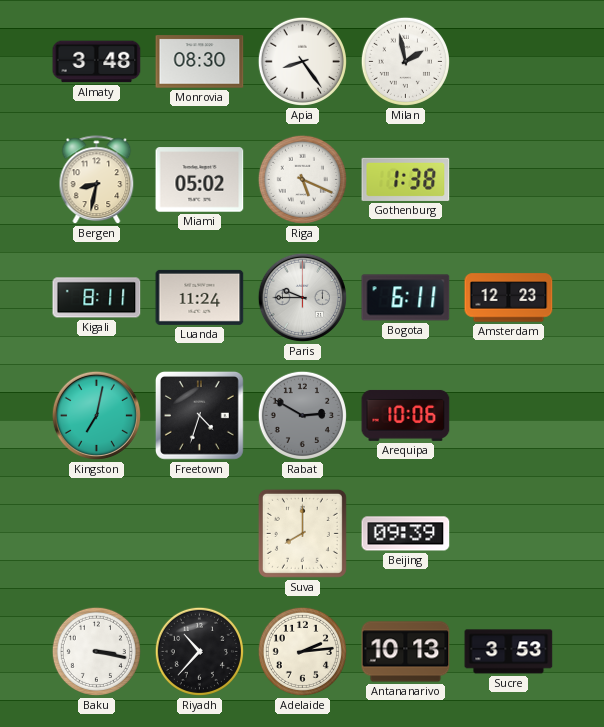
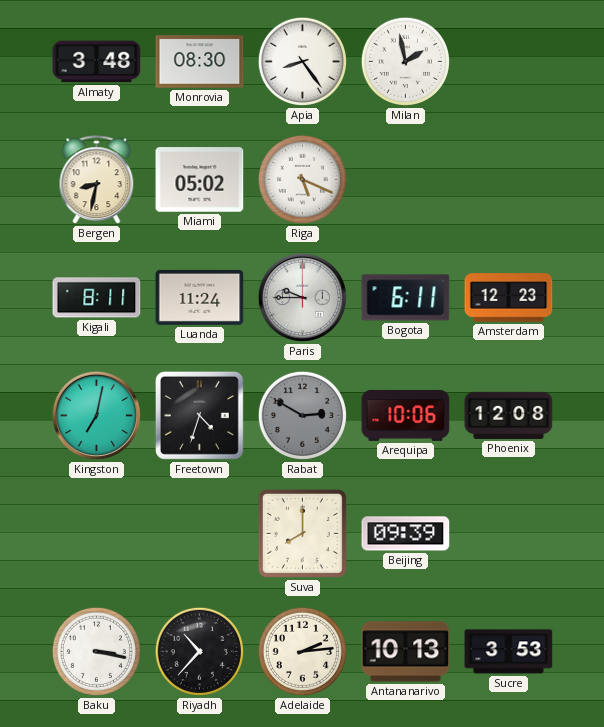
Gothenburg: 1:38 -> none (406, 179)
Phoenix: none -> 12:08 (509, 415)
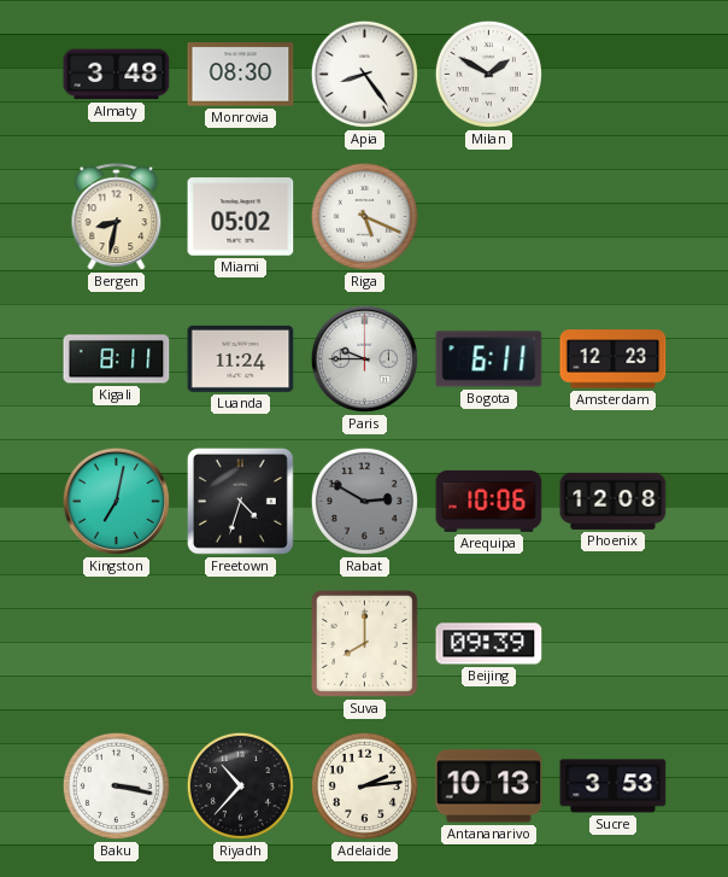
Milan: 1:58 -> 1:50 (488, 74)
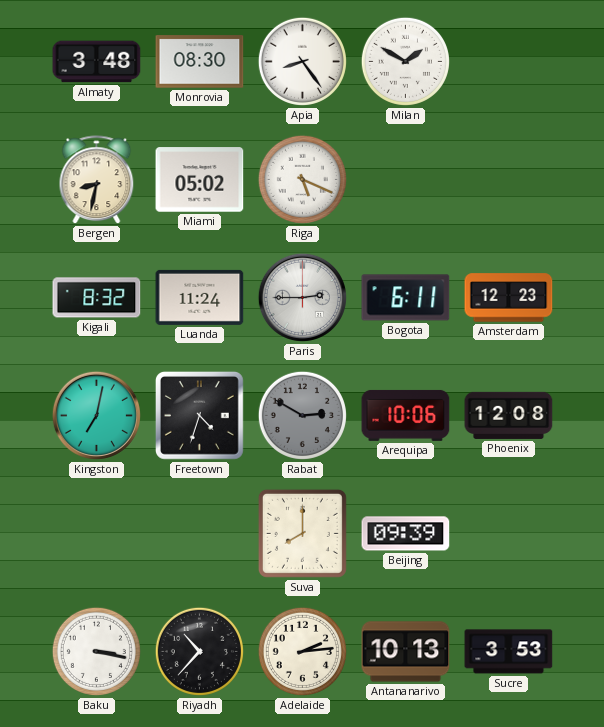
Kigali: 8:11 -> 8:32 (97, 298)
Paris: 9:45 -> 2:45 (302, 297)
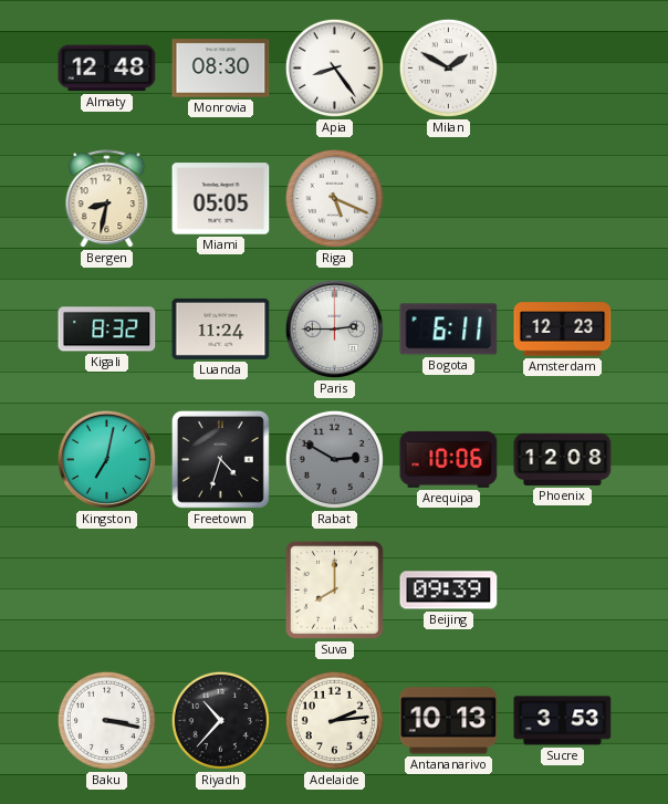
Almaty: 3:48 -> 12:48 (107, 69)
Miami: 05:02 -> 05:05 (221, 199)
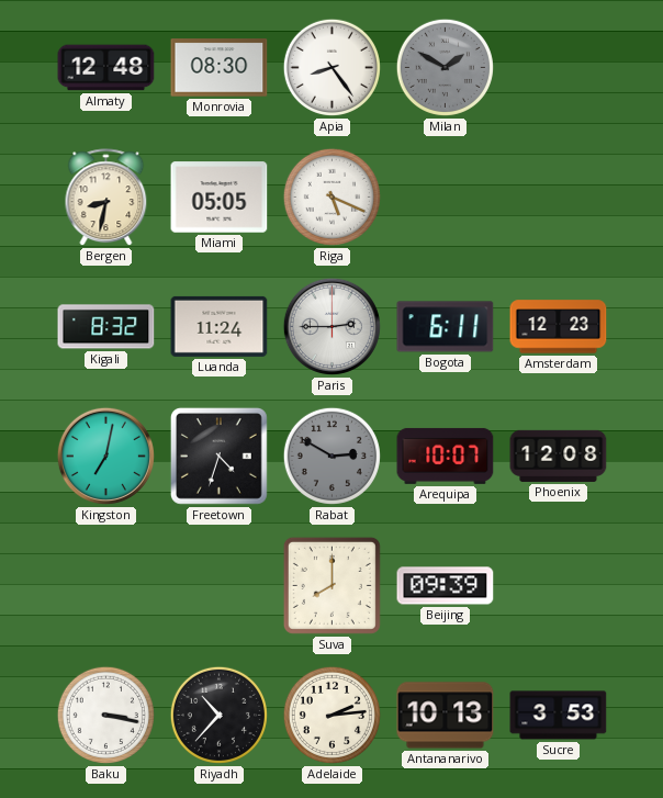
Milan dial: white -> grey (445, 67)
Arequipa: 10:06 -> 10:07 (446, 456)
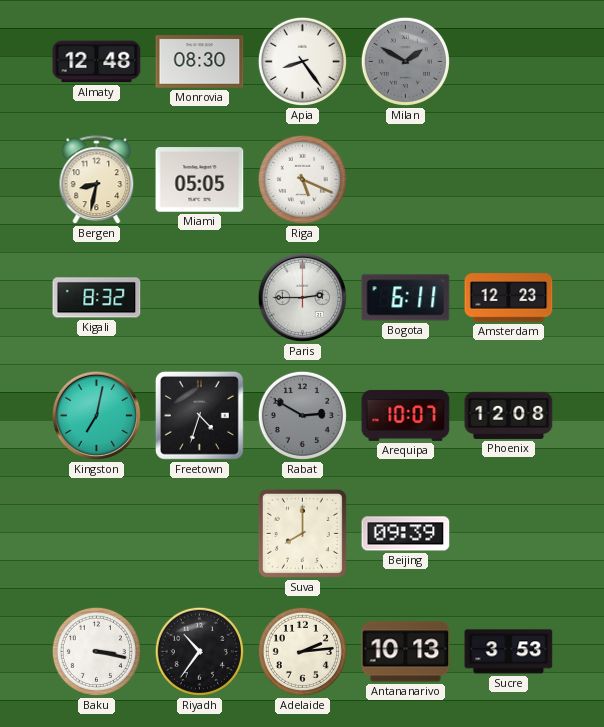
Luanda: 11:24 -> none (220, 326)
Riyadh: 10:37 -> 10:36 (199, 651)
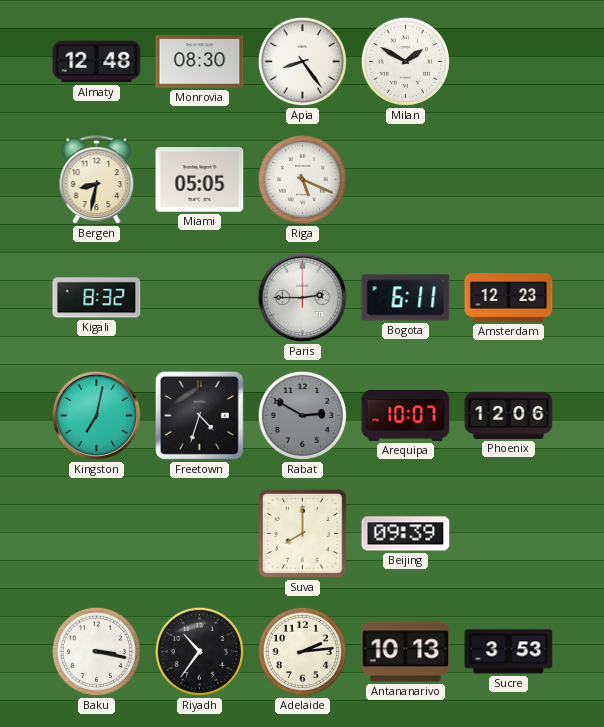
Milan dial: grey -> white (405, 61)
Phoenix: 12:08 -> 12:06 (509, 415)
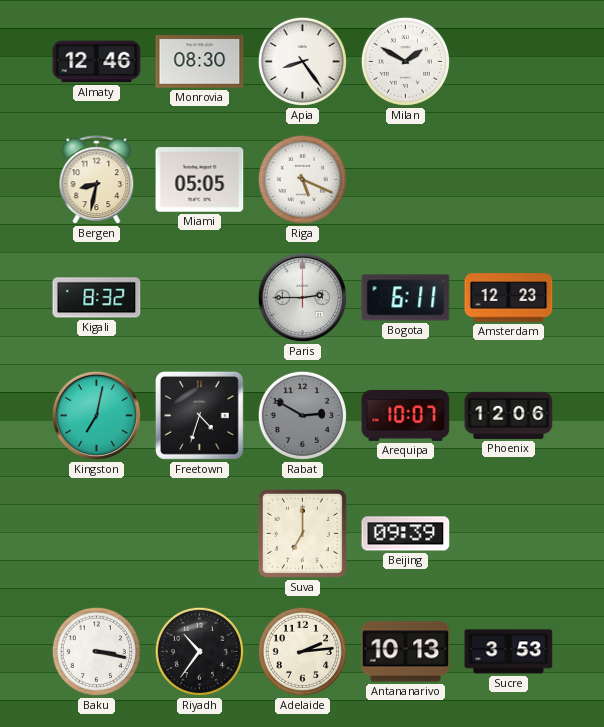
Almaty: 12:48 -> 12:46 (97, 62)
Suva: 8:00 -> 7:00 (302, 533)
